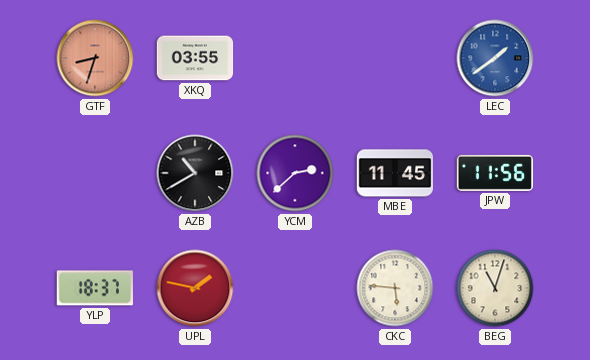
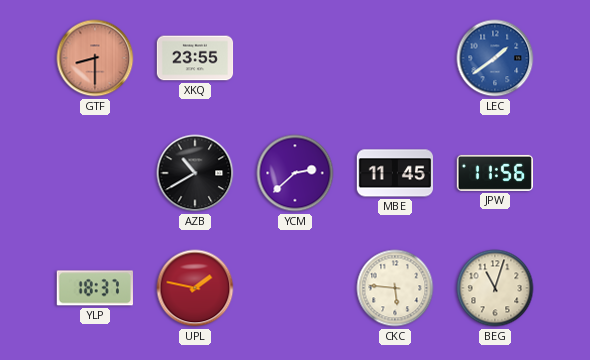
GTF: 8:33 -> 8:30 (95, 58)
XKQ: 03:55 -> 23:55 (195, 58)
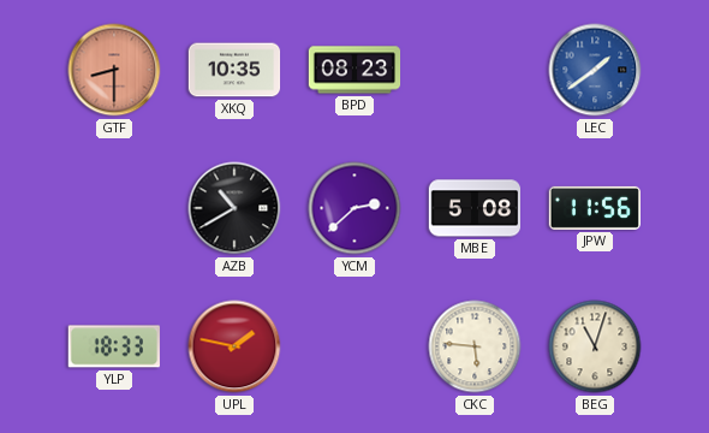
XKQ: 23:55 -> 10:35 (234, 70)
BPD: none -> 08:23 (354, 70)
MBE: 11:45 -> 5:08 (475, 208)
YLP: 18:37 -> 18:33 (114, 346)
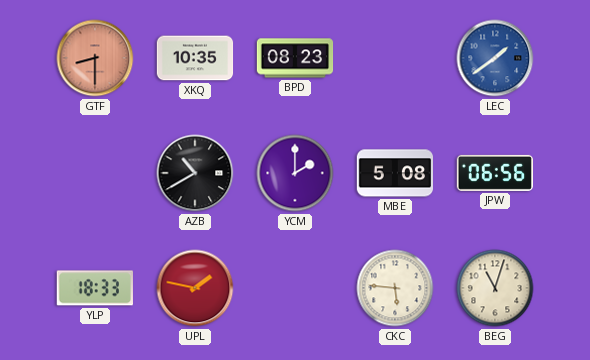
YCM: 2:38 -> 2:00 (295, 173)
JPW: 11:56 -> 06:56 (495, 173)
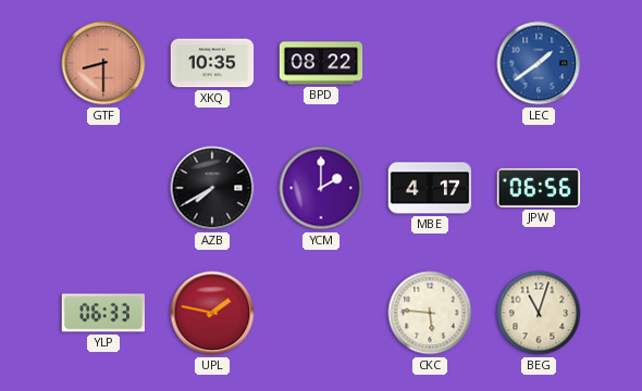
BPD: 08:23 -> 08:22 (321, 63)
AZB: 10:40 -> 7:40 (212, 188)
MBE: 5:08 -> 4:17 (430, 188)
YLP: 18:33 -> 06:33 (103, 313)
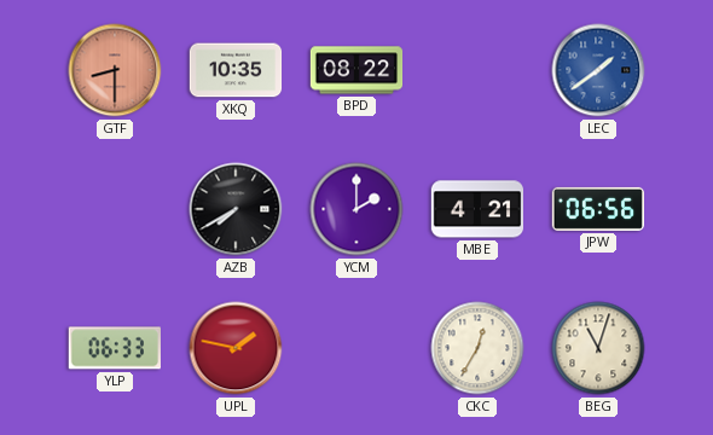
MBE: 4:17 -> 4:21 (477, 209)
CKC: 5:46 -> 12:35 (477, 348)
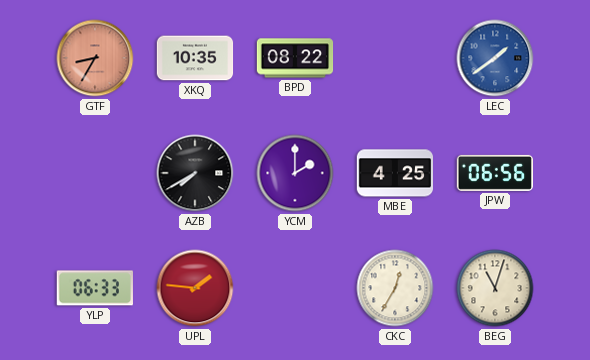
GTF: 8:30 -> 8:35 (95, 58)
MBE: 4:21 -> 4:25 (395, 173)
UPL: 1:47 -> 1:46 (195, 288)
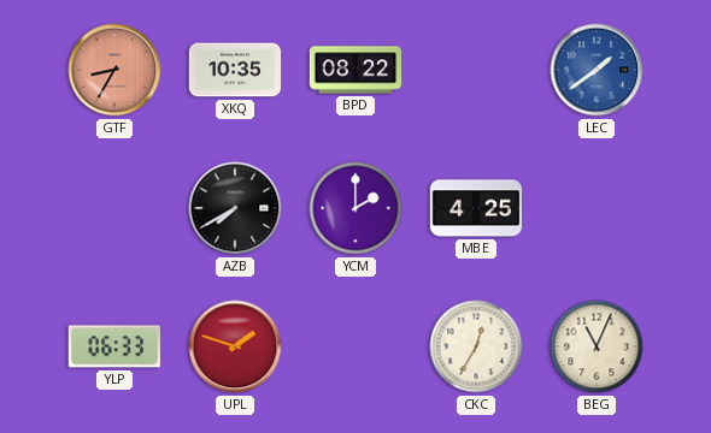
JPW: 06:56 -> none (495, 173)
UPL: 1:46 -> 1:48 (235, 346)
BEG: 11:03 -> 11:04 (597, 346)
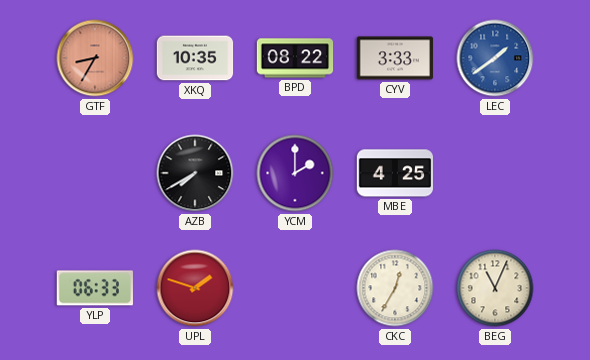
CYV: none -> 3:33 (395, 58)
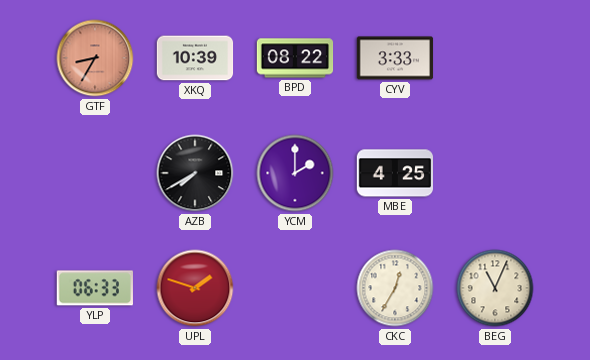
XKQ: 10:35 -> 10:39 (195, 58)
LEC: 1:39 -> none (495, 58)
